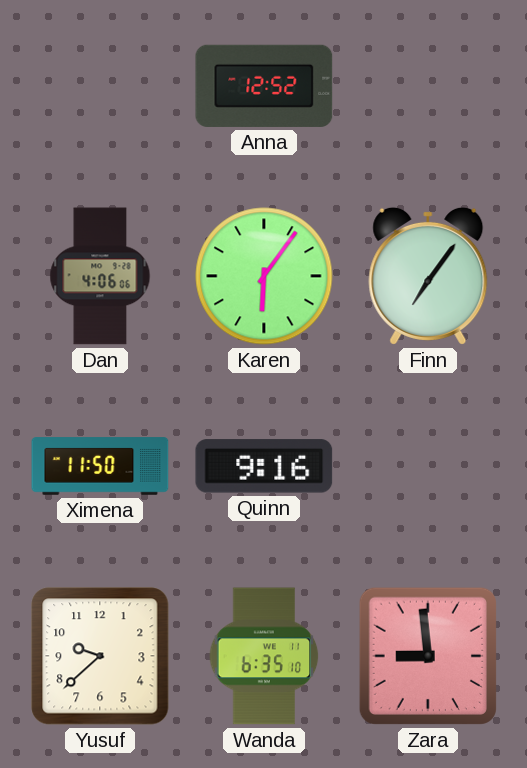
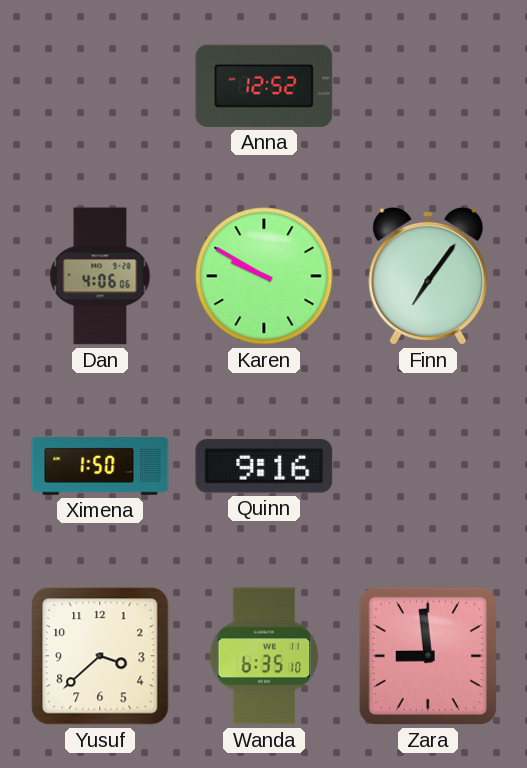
Karen: 6:06 -> 9:50 (264, 276)
Ximena: 11:50 -> 1:50 (100, 466)
Yusuf: 9:38 -> 3:38 (100, 656)
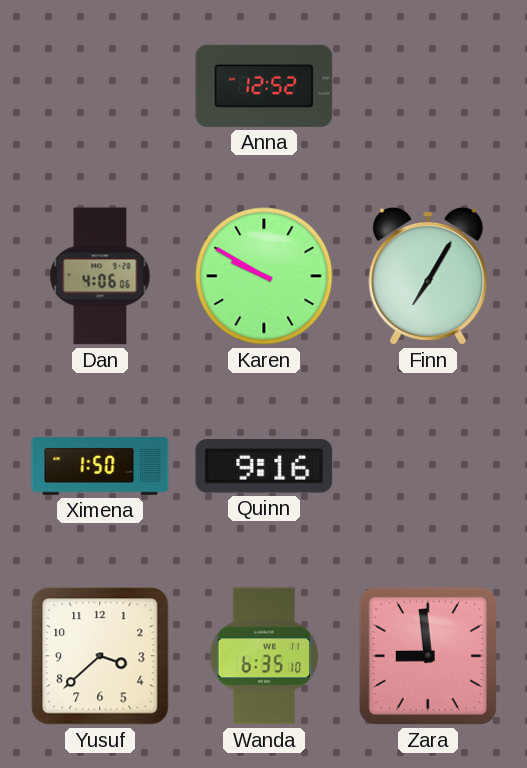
Finn: 7:06 -> 7:05 (428, 276)
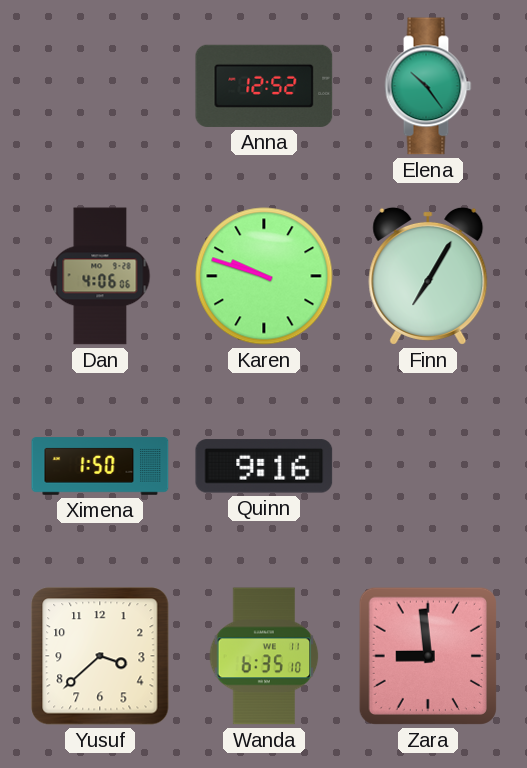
Elena: none -> 10:24 (428, 86)
Karen: 9:50 -> 9:48 (264, 276)
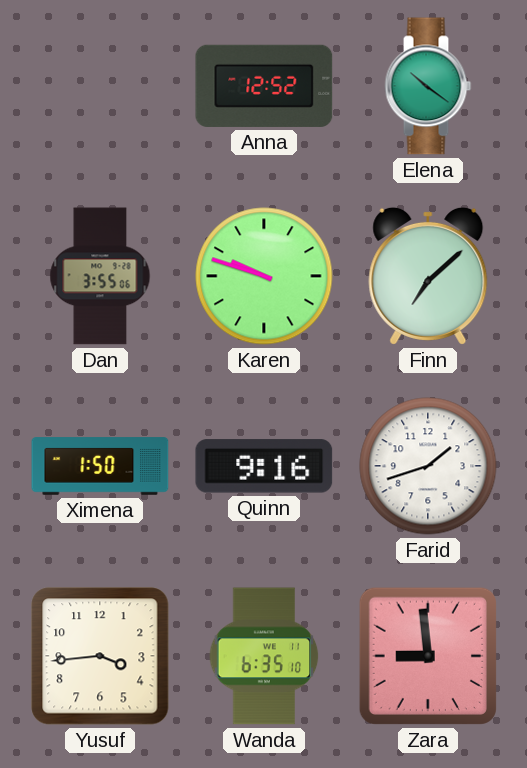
Elena: 10:24 -> 10:21 (428, 86)
Dan: 4:06 -> 3:55 (100, 276)
Finn: 7:05 -> 7:08 (428, 276)
Farid: none -> 1:42 (428, 466)
Yusuf: 3:38 -> 3:44 (100, 656)
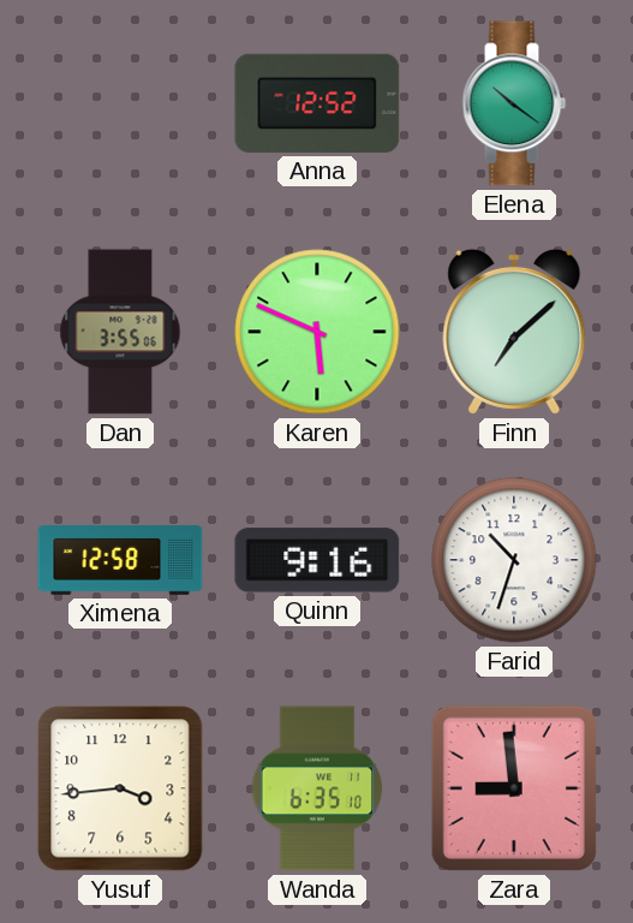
Karen: 9:48 -> 5:49 (317, 332)
Ximena: 1:50 -> 12:58 (120, 560)
Farid: 1:42 -> 10:33 (514, 560)
